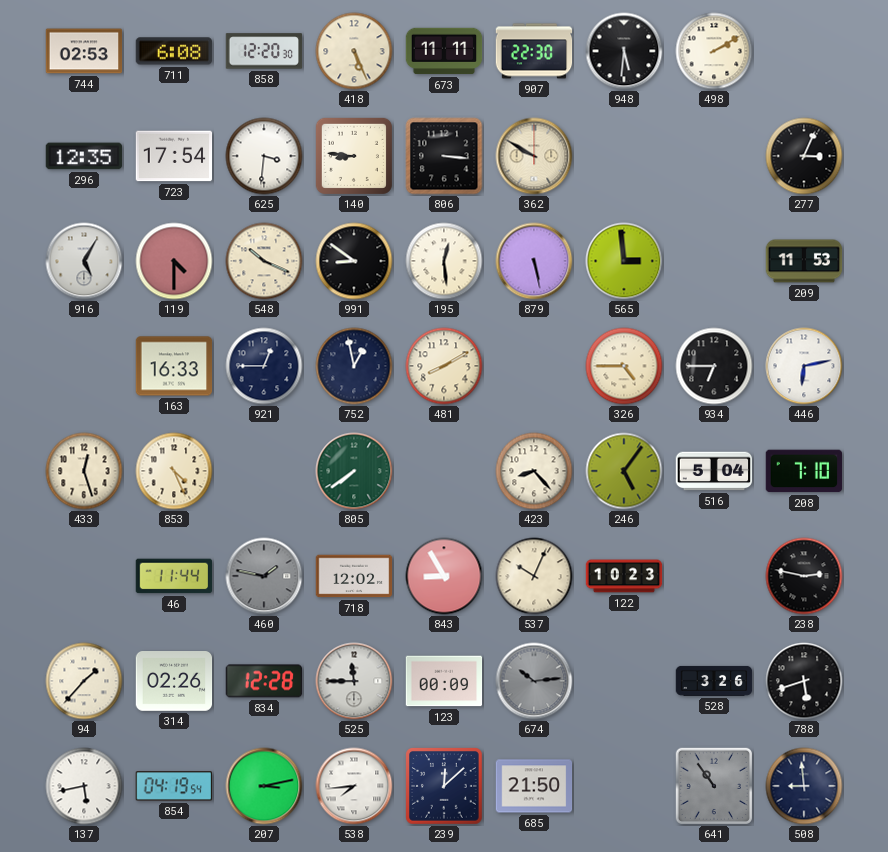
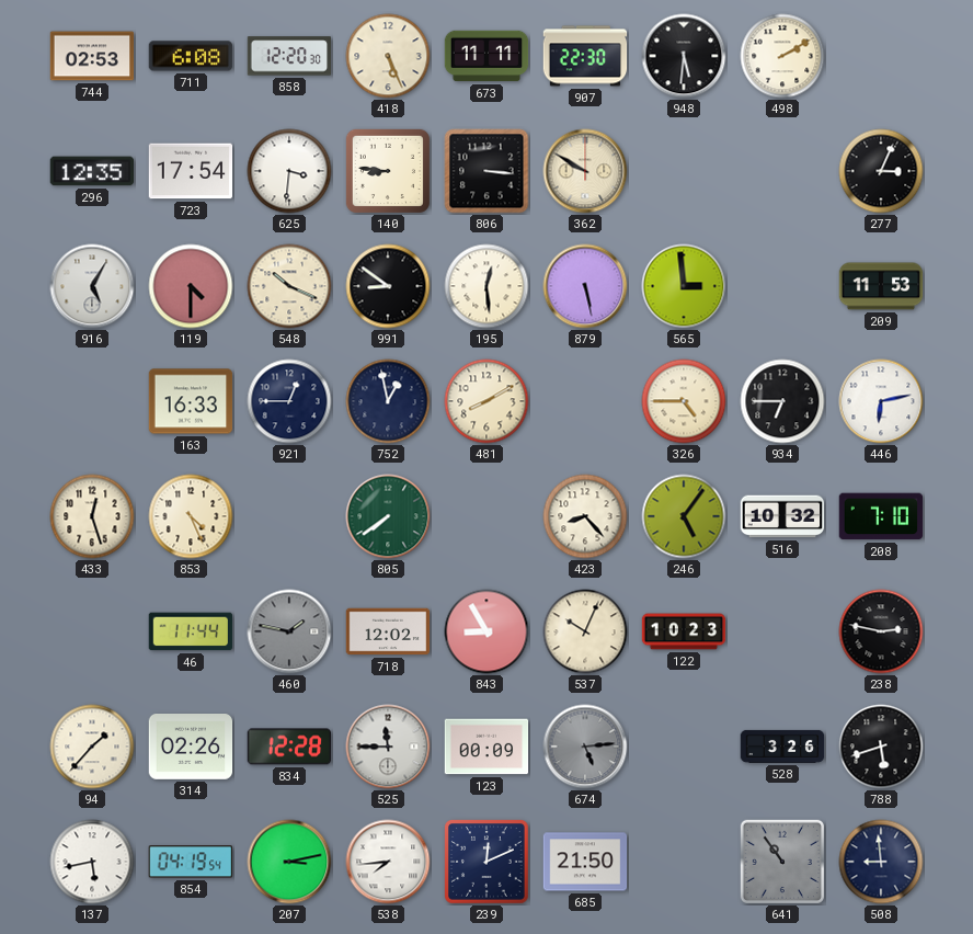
516: 5:04 -> 10:32 (782, 516)
674: 10:14 -> 5:14 (585, 747)
239: 12:08 -> 12:11 (486, 862)
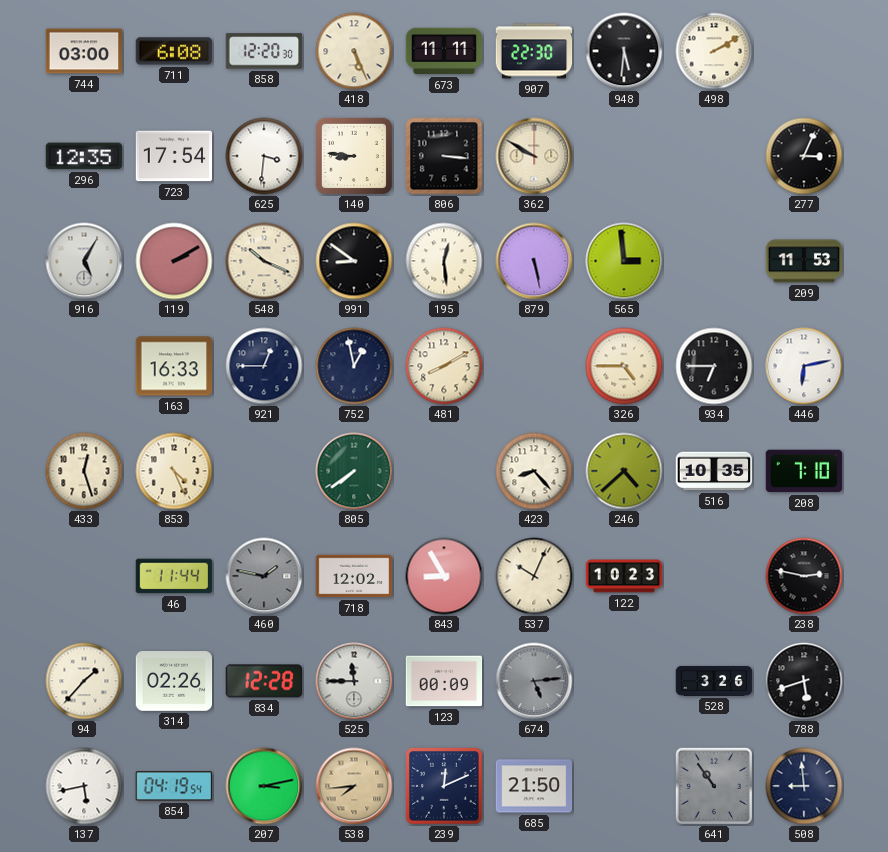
744: 02:53 -> 03:00 (84, 51)
119: 4:30 -> 2:10 (174, 261)
246: 5:06 -> 4:38 (624, 471)
516: 10:32 -> 10:35 (714, 471)
538 dial: white -> champagne (354, 786)
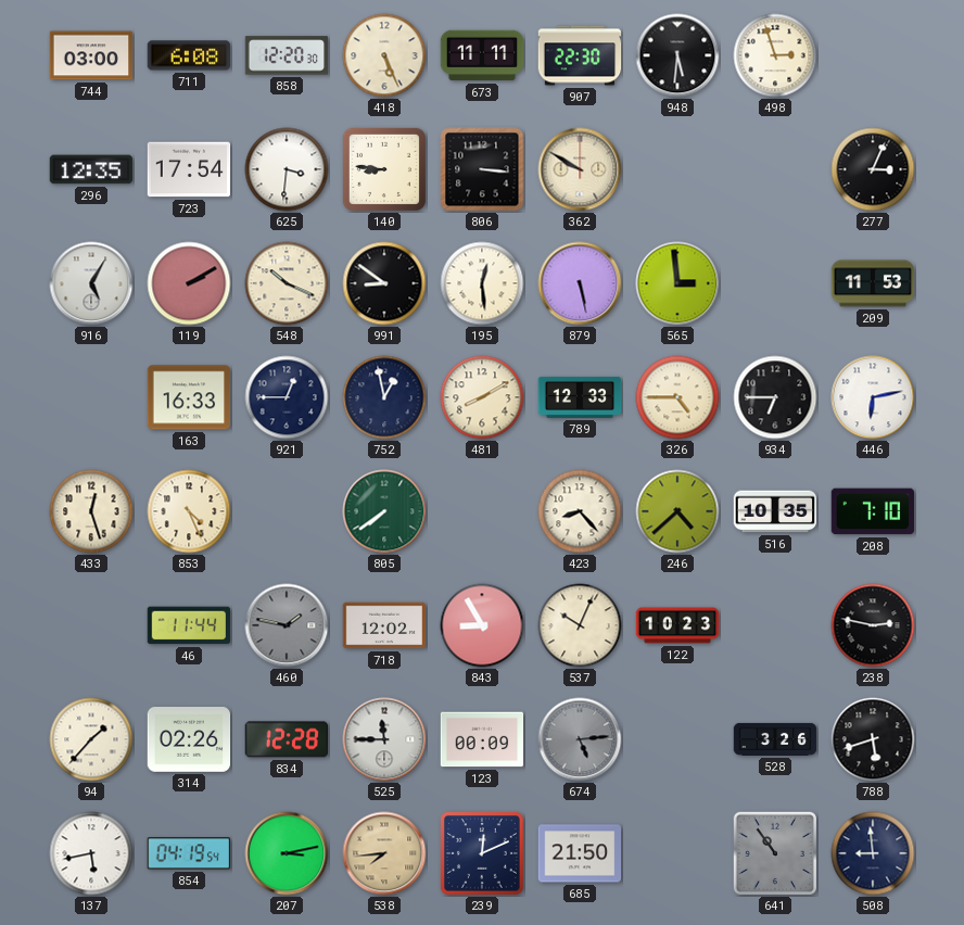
498: 2:10 -> 2:57 (775, 55)
789: none -> 12:33 (580, 397)
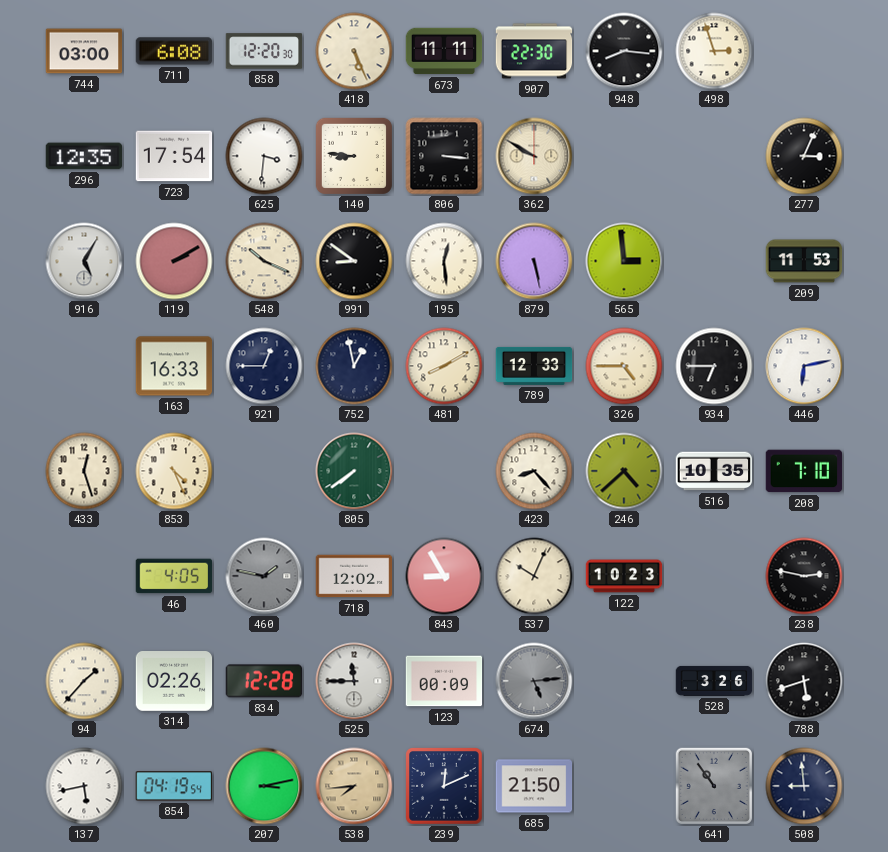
948: 5:31 -> 8:16 (624, 51)
46: 11:44 -> 4:05 (174, 576)
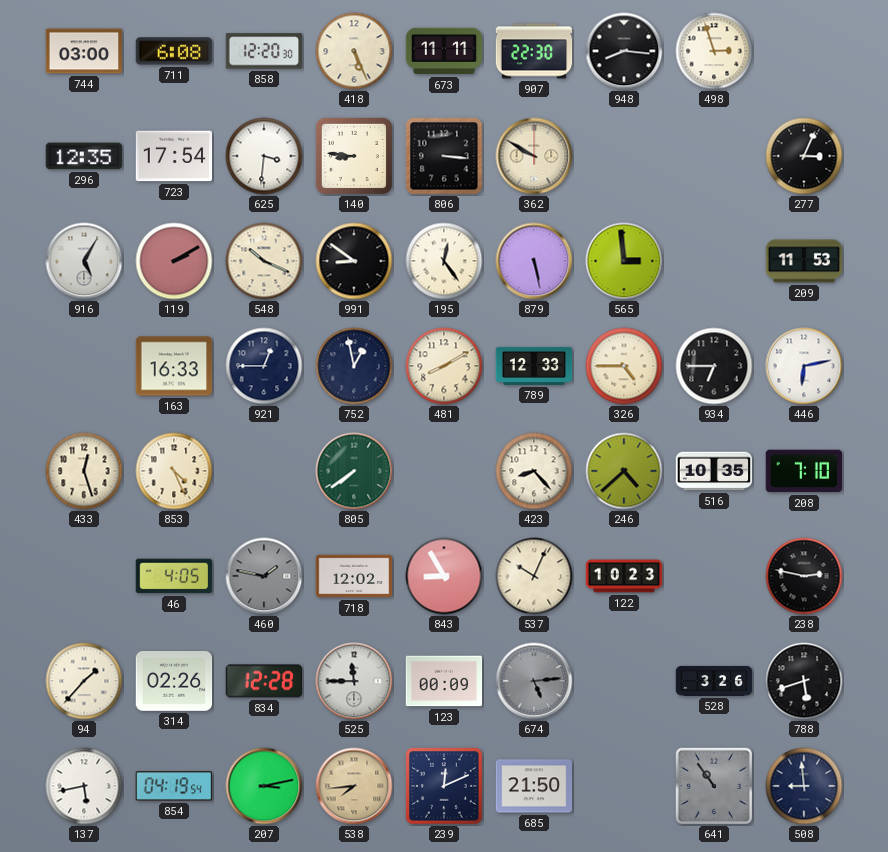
195: 12:29 -> 12:24 (444, 261)
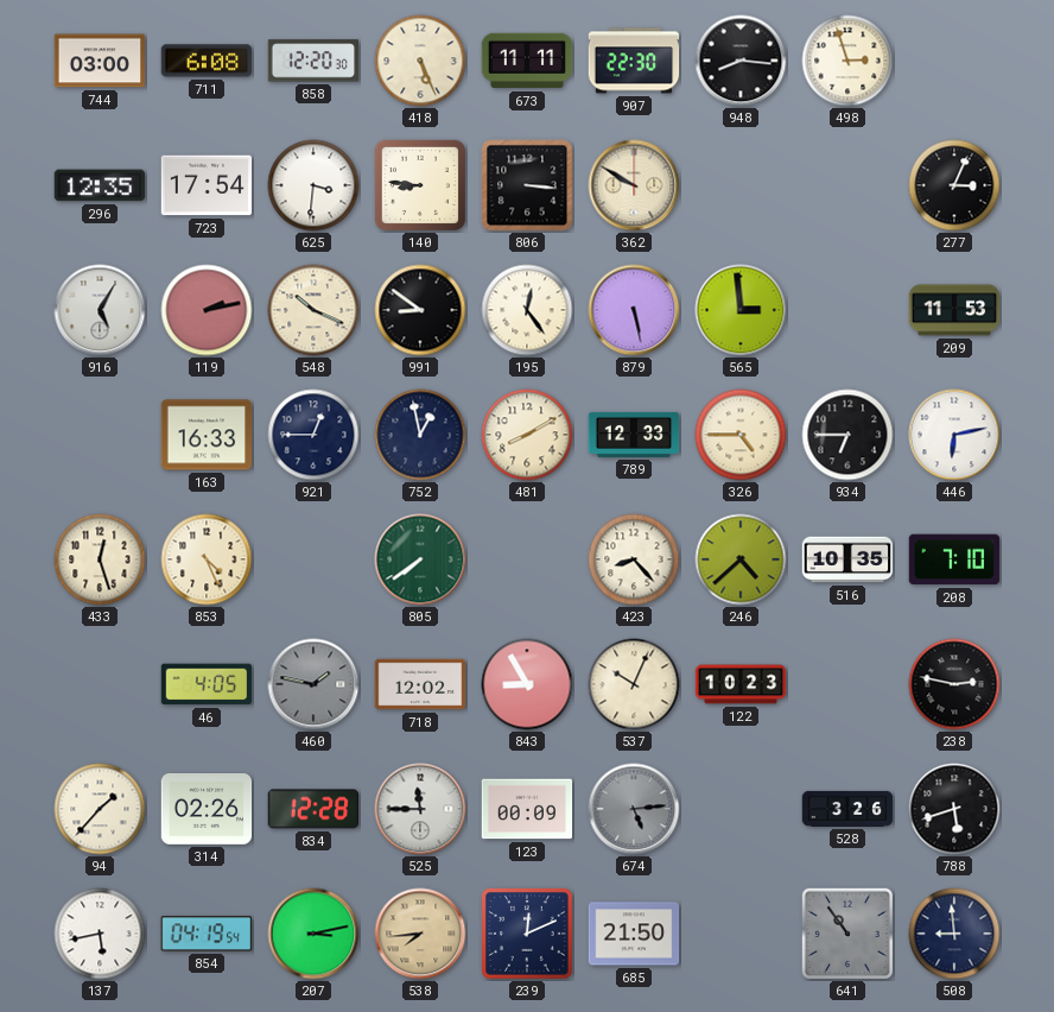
119: 2:10 -> 2:13 (207, 310)
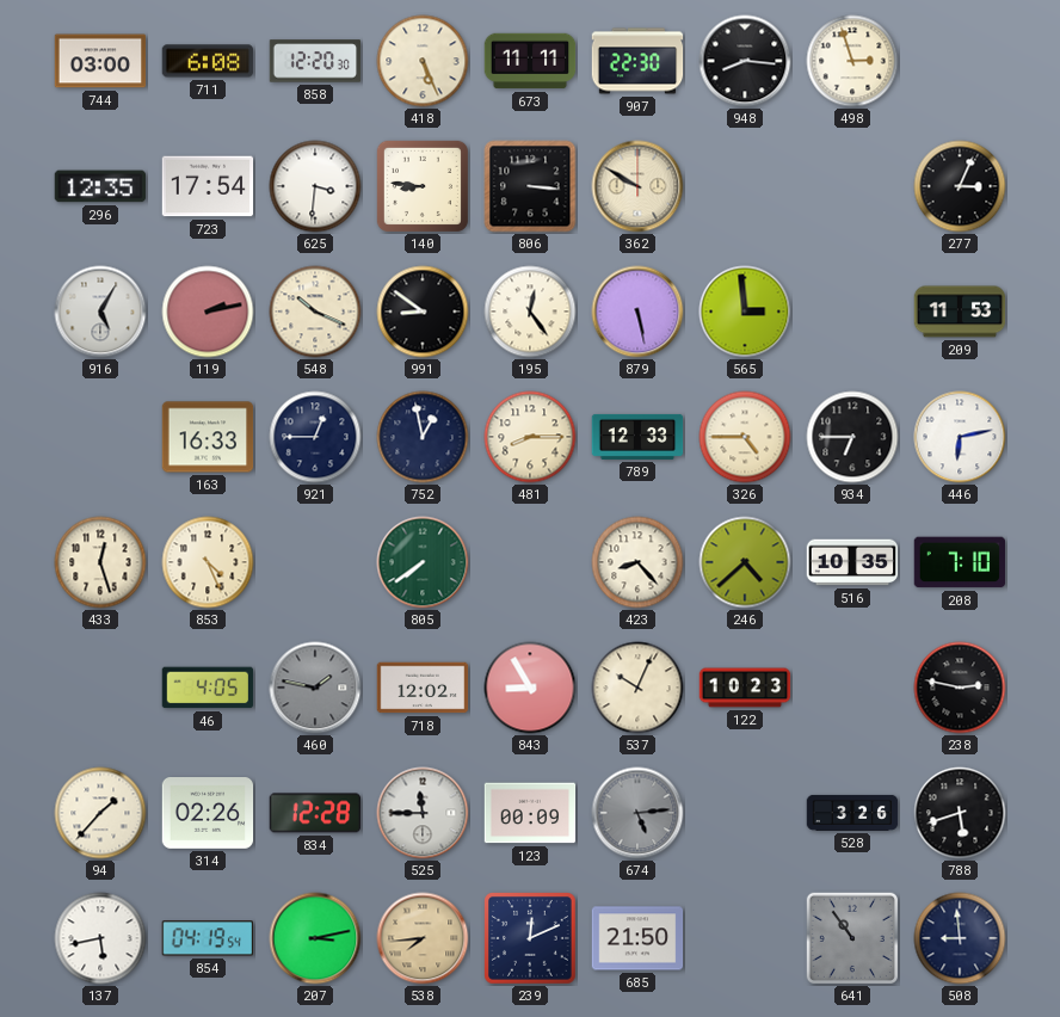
481: 8:10 -> 8:15 (530, 437)
